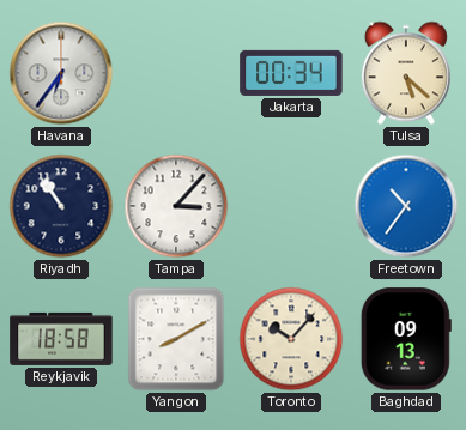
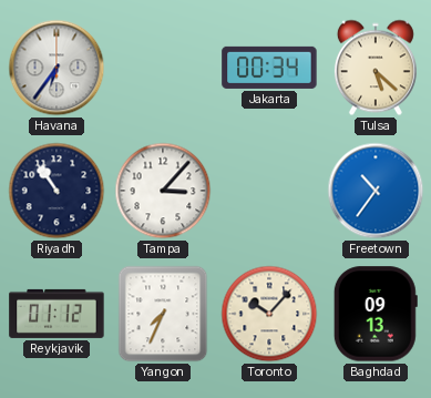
Reykjavik: 18:58 -> 01:12 (57, 314)
Yangon: 8:10 -> 7:34 (163, 314)
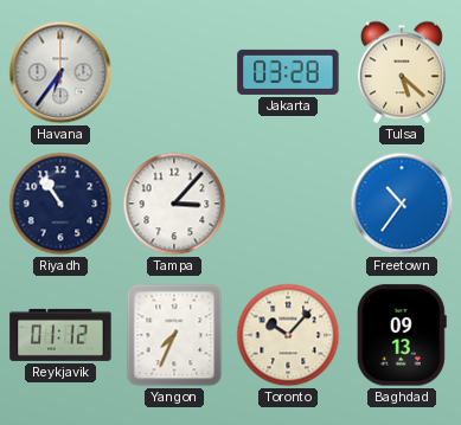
Jakarta: 00:34 -> 03:28 (288, 72)
